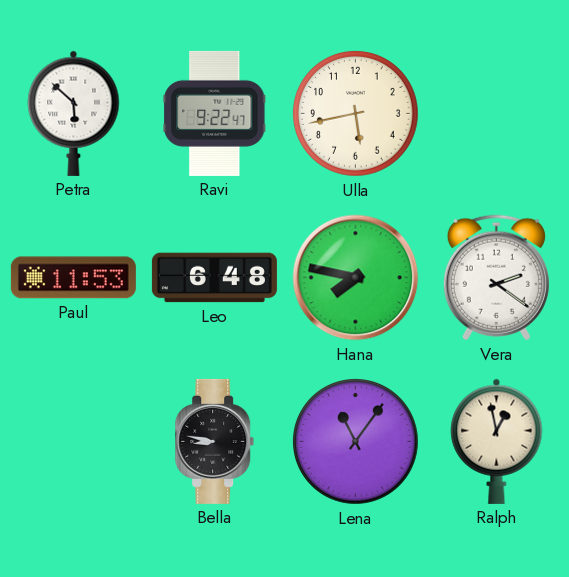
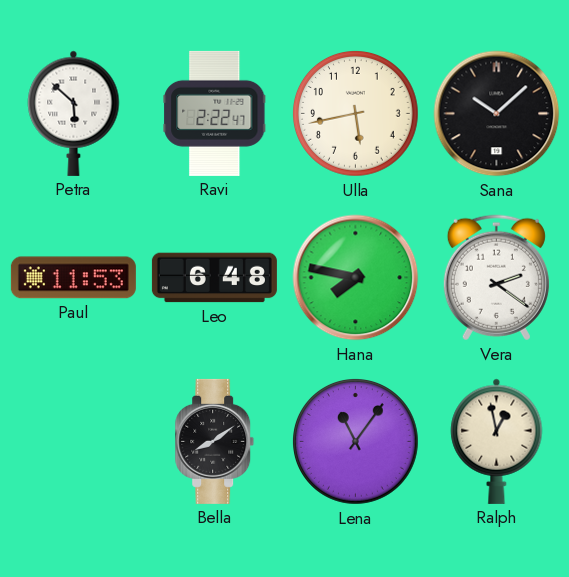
Ravi: 9:22 -> 2:22 (215, 113)
Sana: none -> 10:08 (497, 114)
Bella: 8:47 -> 8:09 (215, 441)
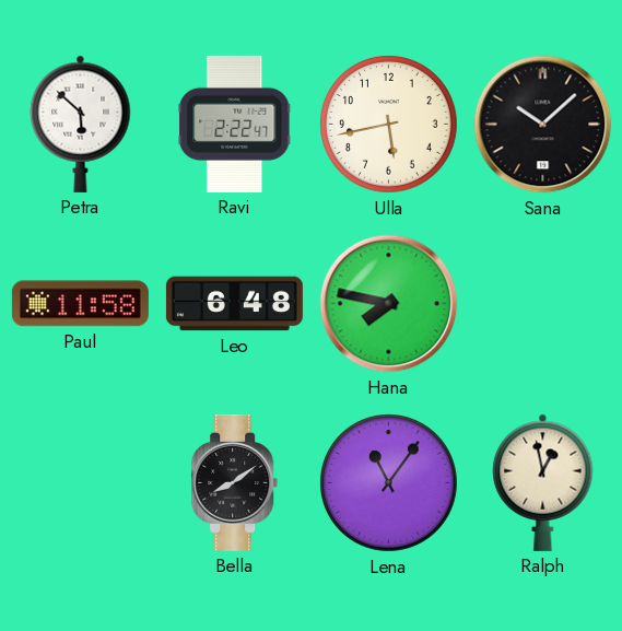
Paul: 11:53 -> 11:58 (80, 304)
Vera: 2:21 -> none (496, 278)
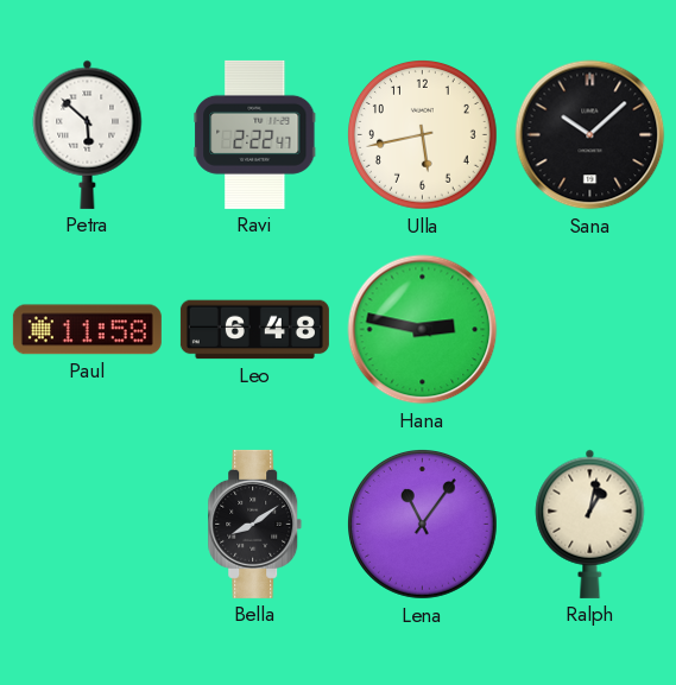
Hana: 7:47 -> 2:47 (423, 330)
Ralph: 12:58 -> 1:02 (590, 524)
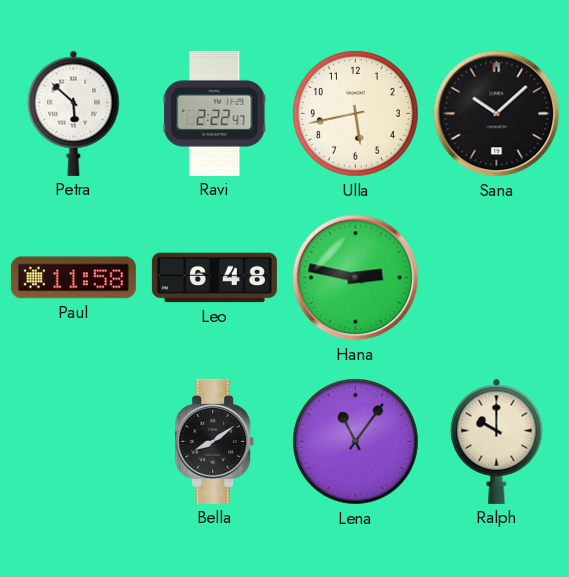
Ralph: 1:02 -> 10:00 (497, 441)
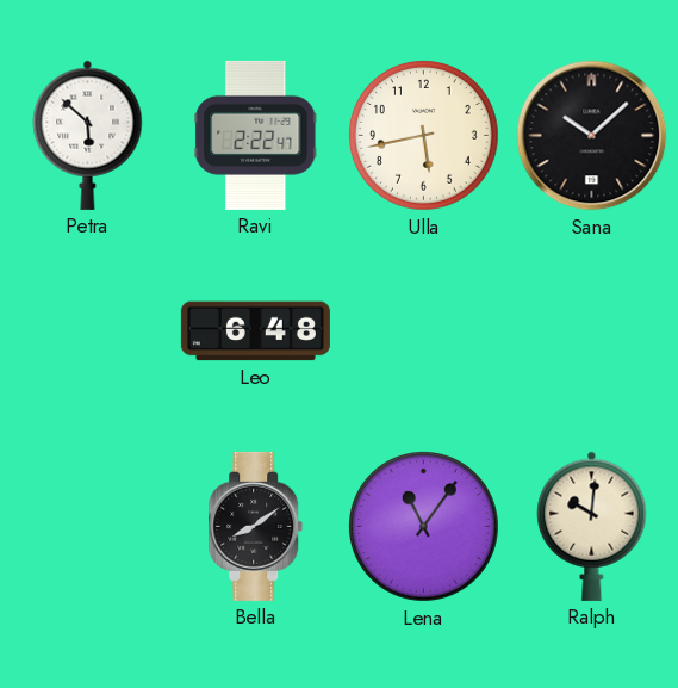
Paul: 11:58 -> none (73, 278)
Hana: 2:47 -> none (356, 278)
Ralph: 10:00 -> 10:01 (592, 526)
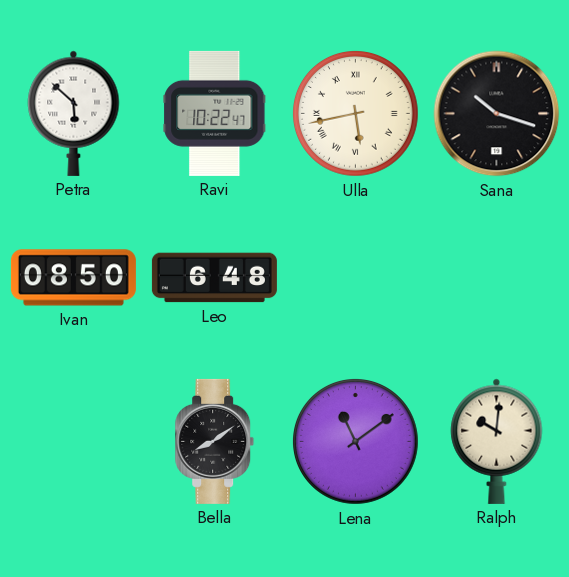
Ravi: 2:22 -> 10:22 (215, 113)
Ulla numerals: Arabic -> Roman (356, 114)
Sana: 10:08 -> 10:18 (497, 114)
Ivan: none -> 08:50 (73, 278)
Lena: 11:06 -> 11:09 (356, 442)
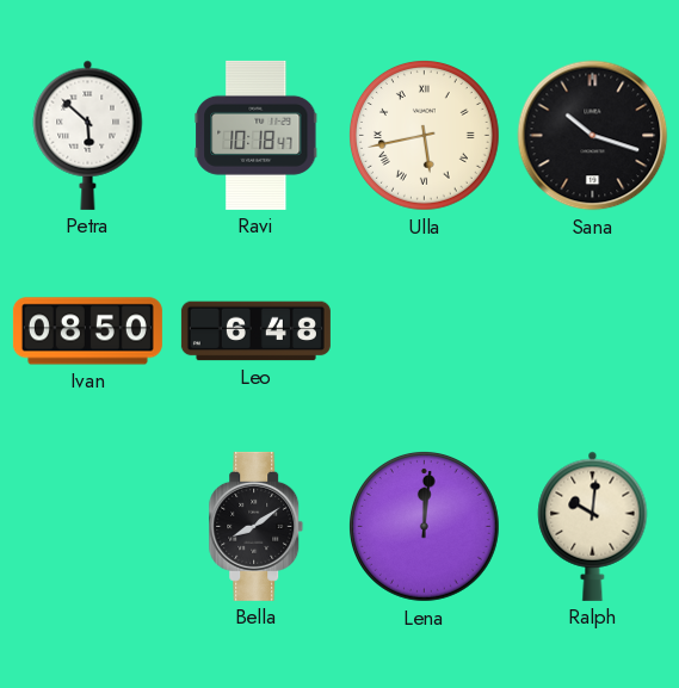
Ravi: 10:22 -> 10:18 (257, 135)
Lena: 11:09 -> 12:01 (425, 527)
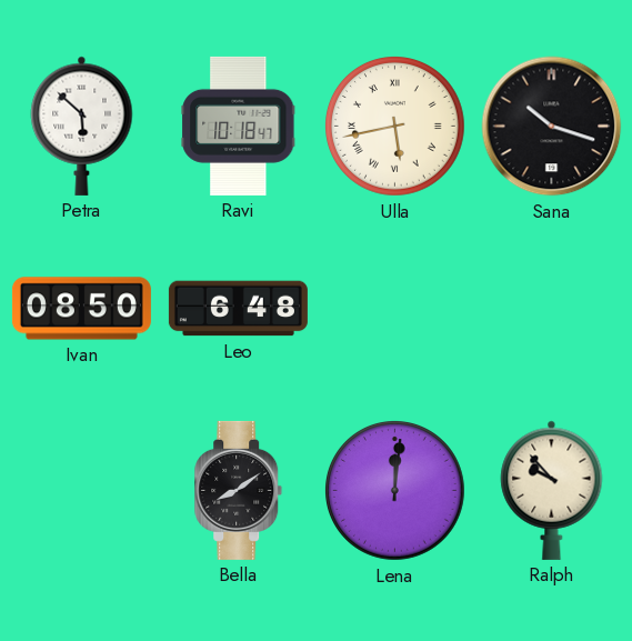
Ralph: 10:01 -> 9:53 (552, 490)
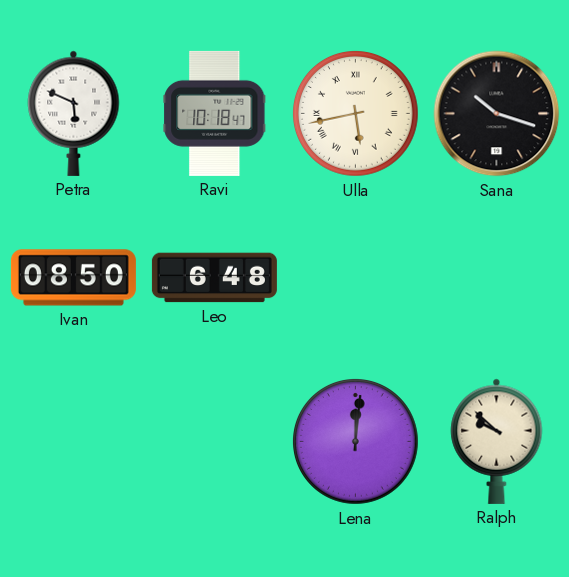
Petra: 5:52 -> 5:49 (74, 113)
Bella: 8:09 -> none (239, 490)
Ralph: 9:53 -> 9:52 (497, 441)
